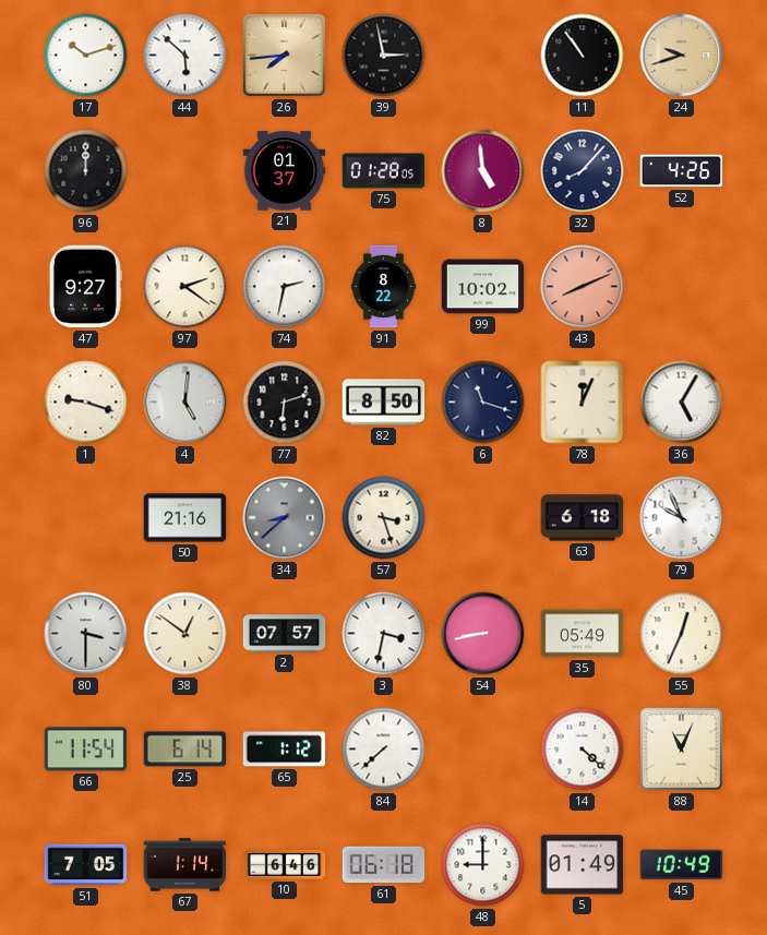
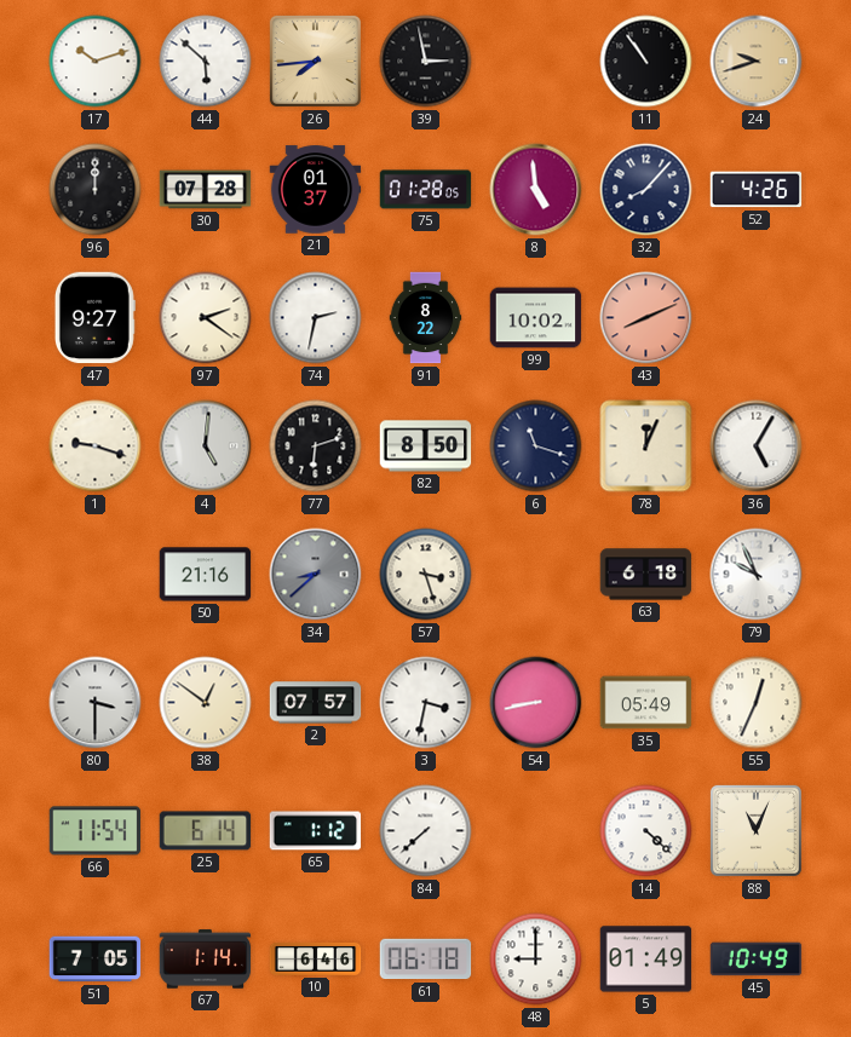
30: none -> 07:28 (206, 190)
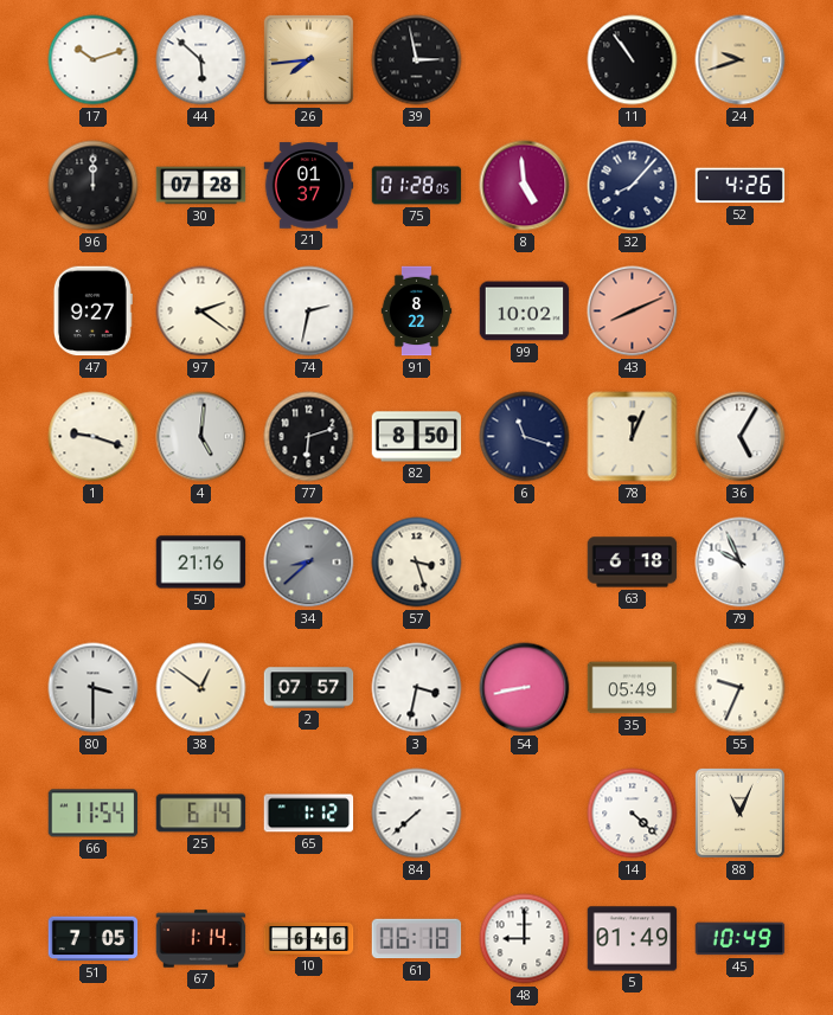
55: 12:34 -> 9:34 (741, 688)
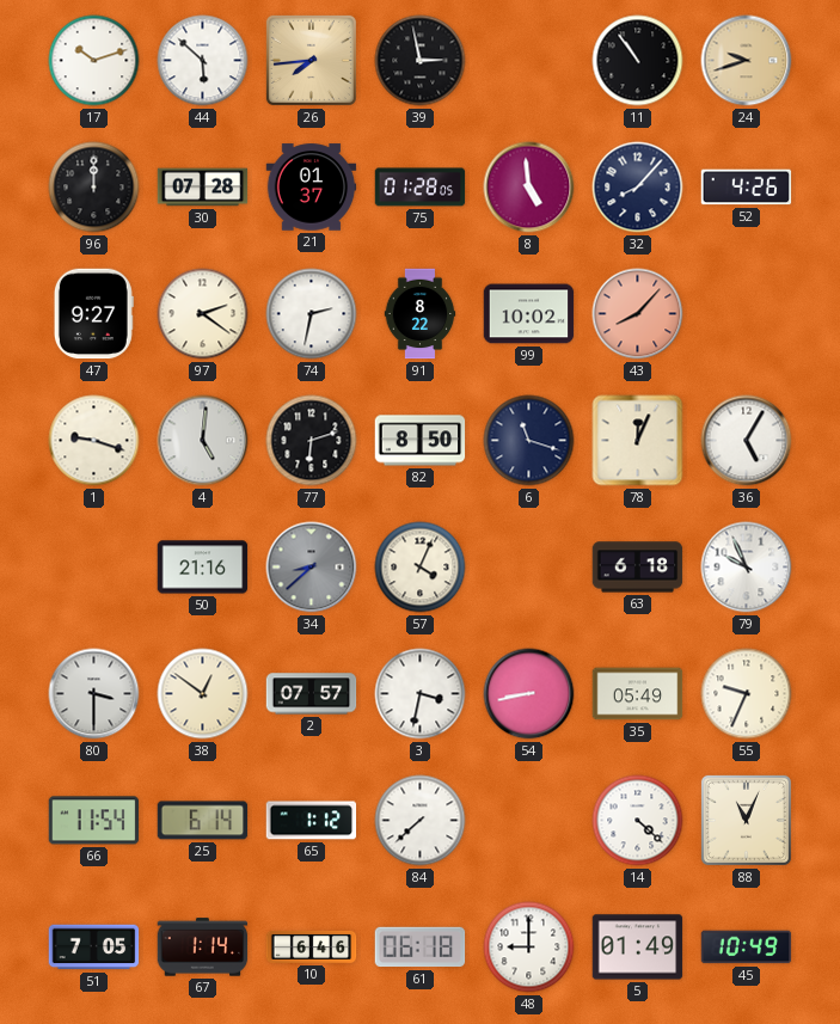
43: 8:11 -> 8:07 (638, 314)
57: 3:27 -> 4:04 (421, 568)
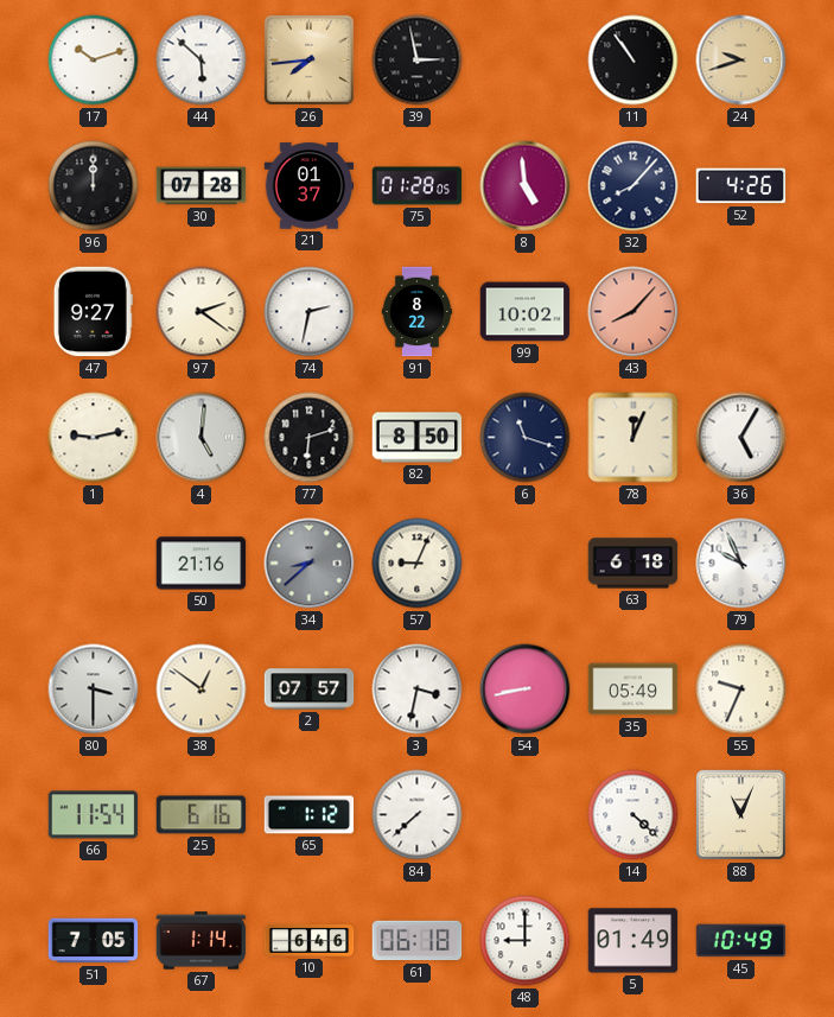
1: 9:18 -> 9:13 (94, 438)
57: 4:04 -> 9:04 (418, 564)
25: 6:14 -> 6:16 (202, 815)
